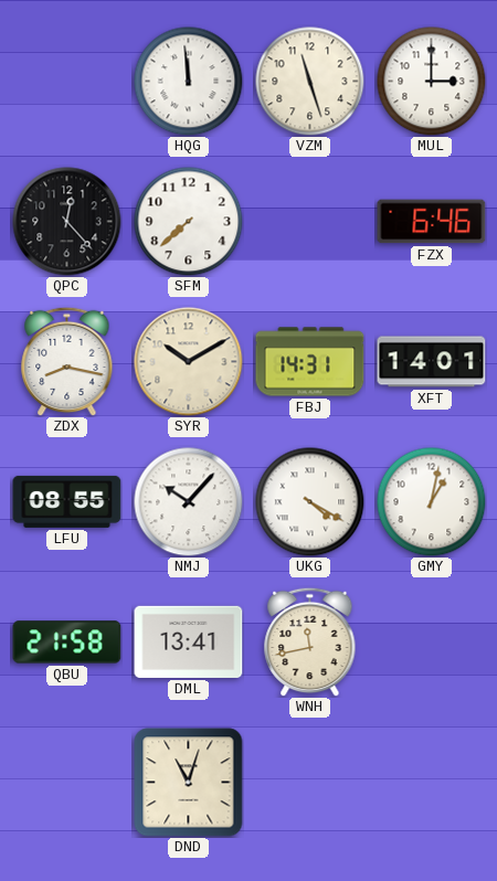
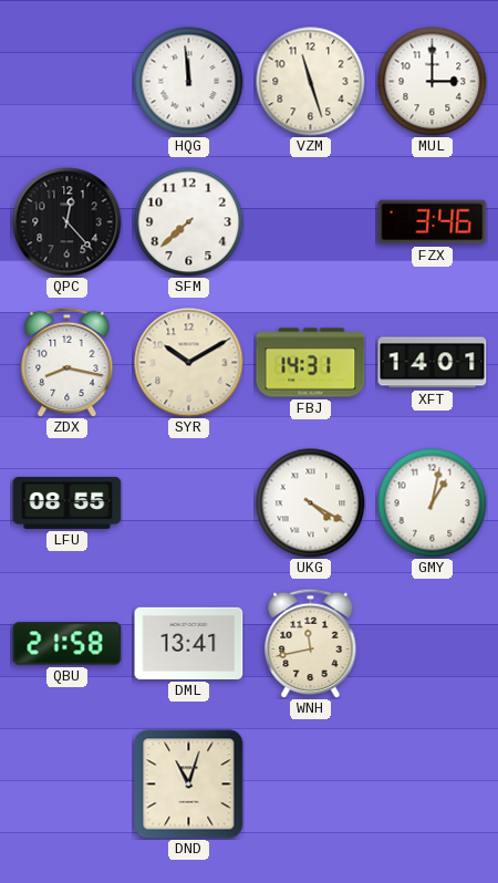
FZX: 6:46 -> 3:46 (433, 222)
NMJ: 10:07 -> none (189, 502)
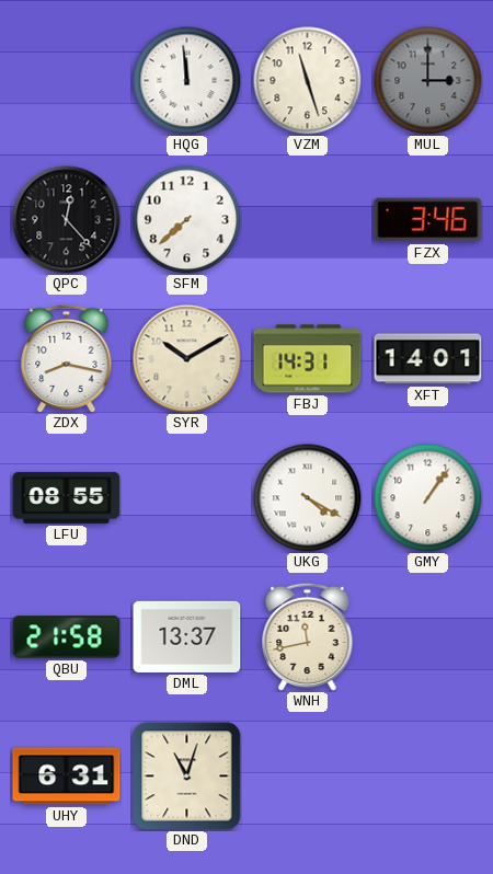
MUL dial: white -> grey (428, 81)
GMY: 1:02 -> 1:06 (428, 498)
DML: 13:41 -> 13:37 (187, 636)
UHY: none -> 6:31 (67, 777)
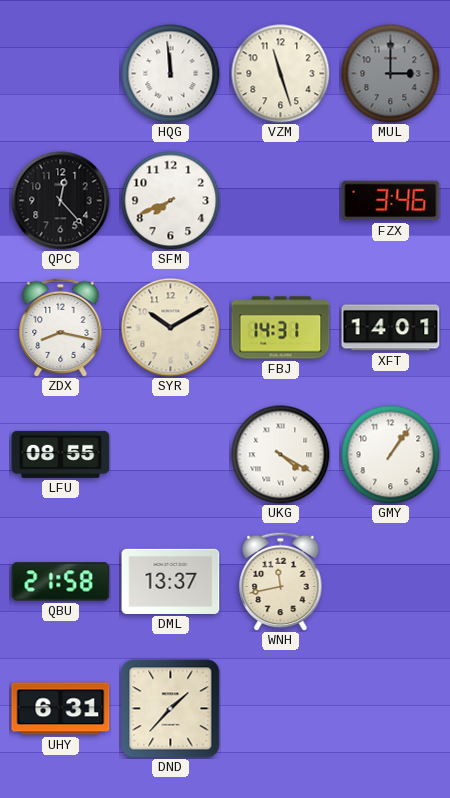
SFM: 7:38 -> 7:41 (171, 201)
DND: 11:03 -> 1:37 (171, 709)
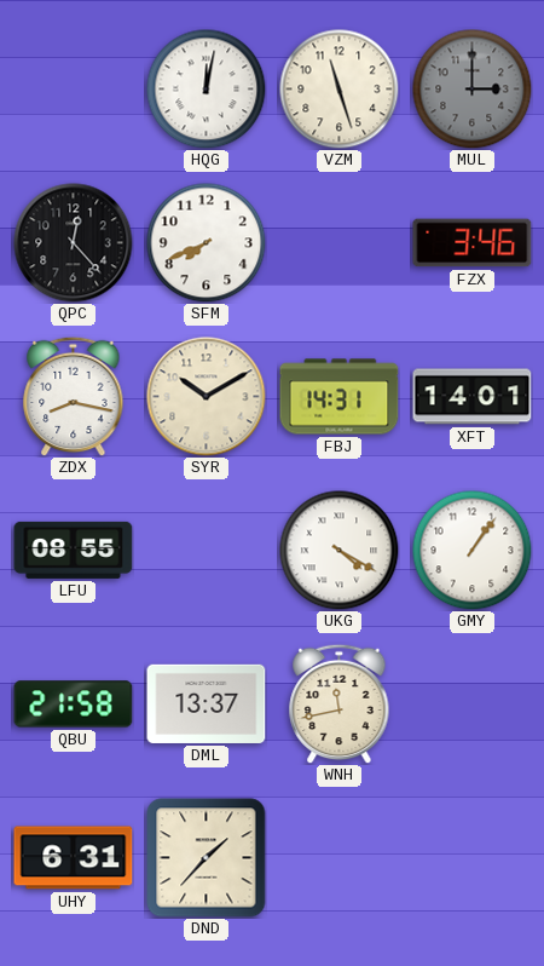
HQG: 11:59 -> 12:02 (207, 90)
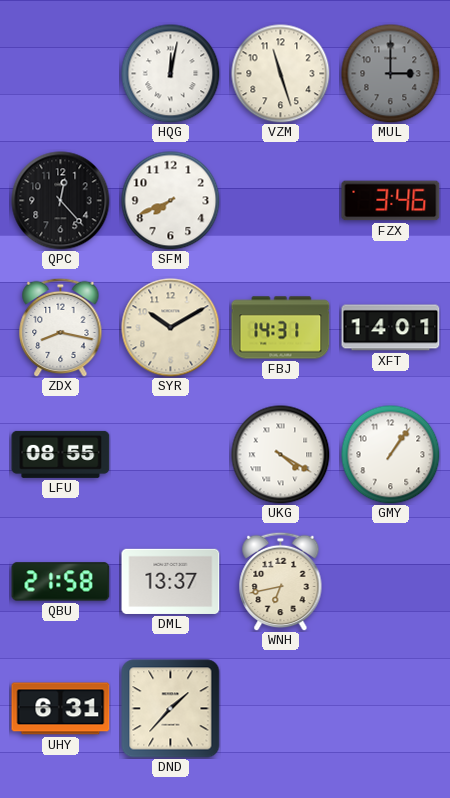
WNH: 11:43 -> 6:43 (281, 581)
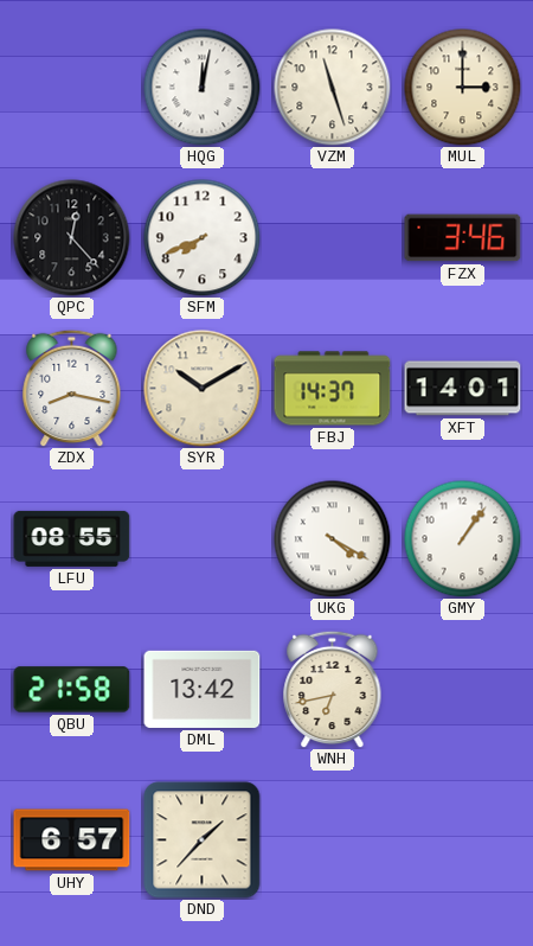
MUL dial: grey -> cream (463, 88)
FBJ: 14:31 -> 14:37 (333, 389)
DML: 13:37 -> 13:42 (203, 689)
UHY: 6:31 -> 6:57 (72, 840)
